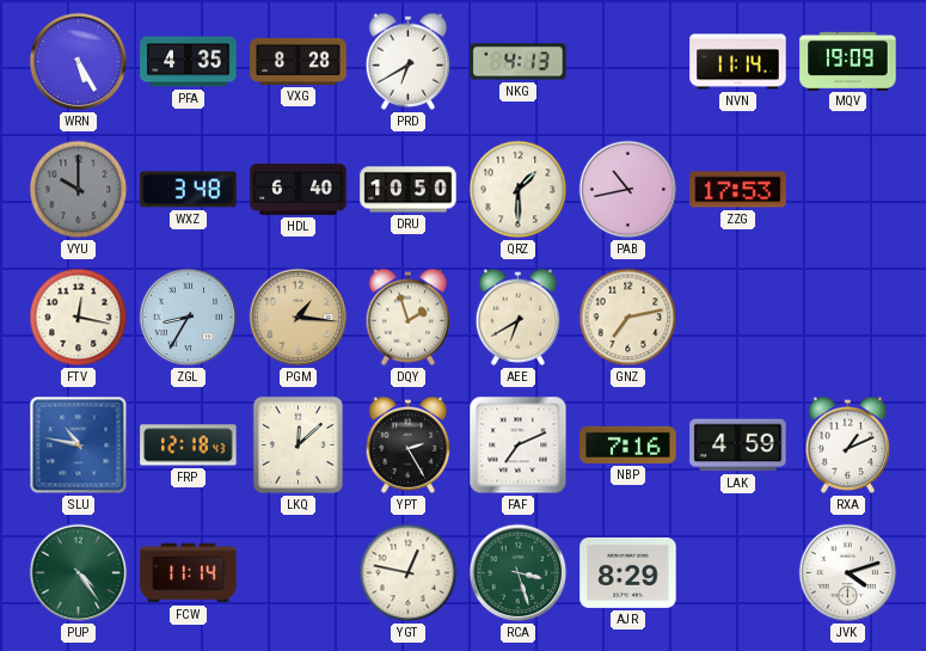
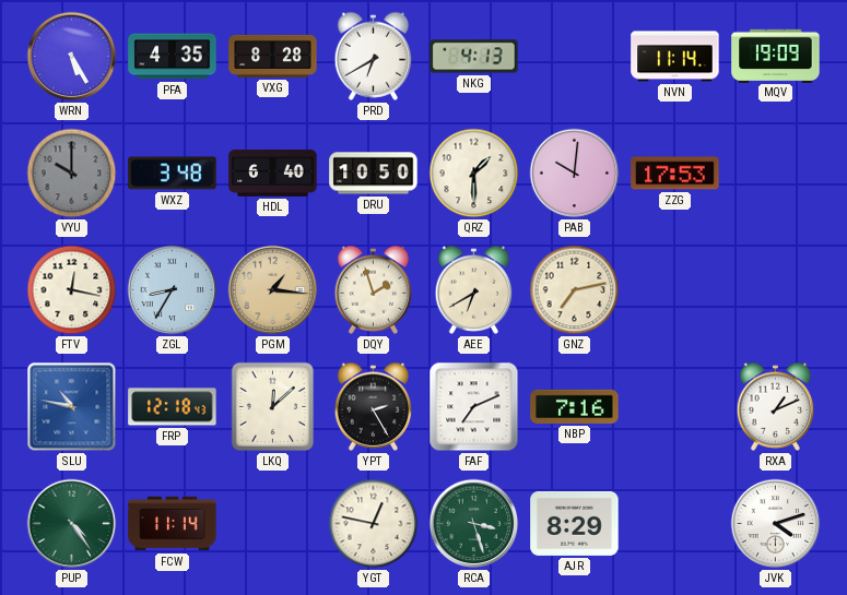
PAB: 10:43 -> 10:01 (575, 174)
LAK: 4:59 -> none (738, 446)
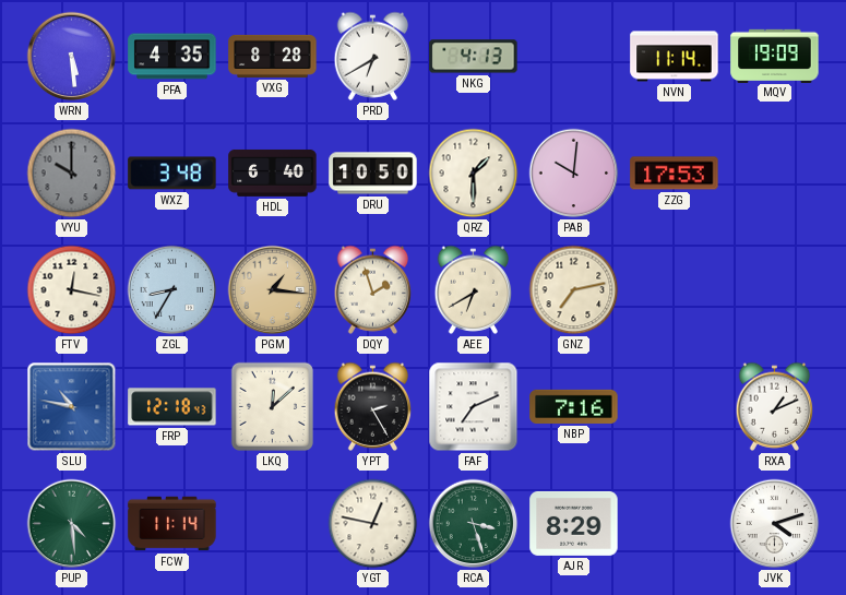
WRN: 5:25 -> 5:29 (72, 57)
PUP: 4:24 -> 4:29 (72, 524)
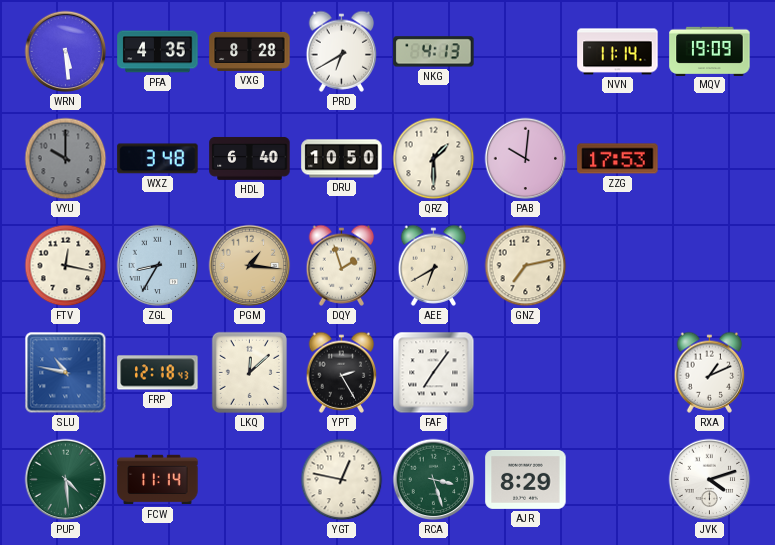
FAF: 7:11 -> 7:06 (434, 373)
NBP: 7:16 -> none (574, 406)
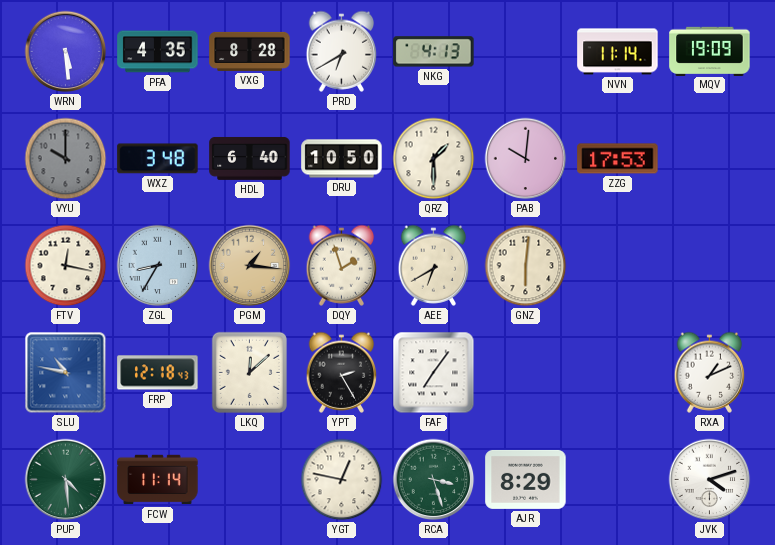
GNZ: 7:13 -> 6:01 (526, 266)
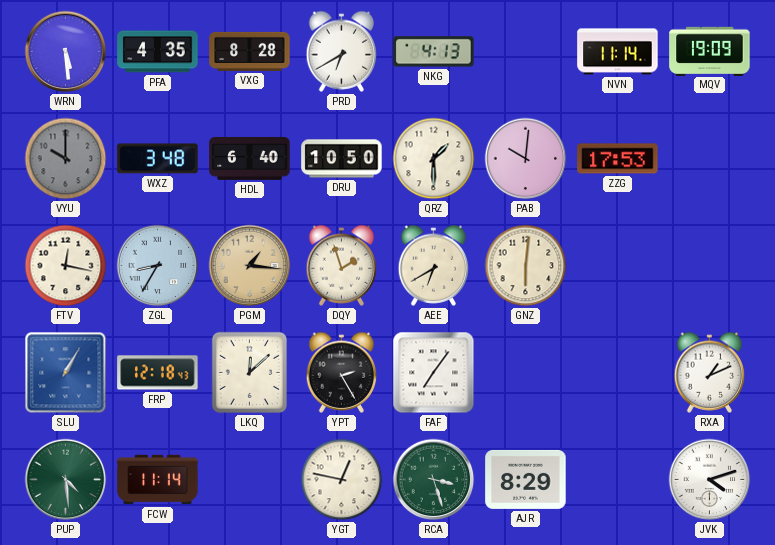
SLU: 10:47 -> 1:05 (66, 373)
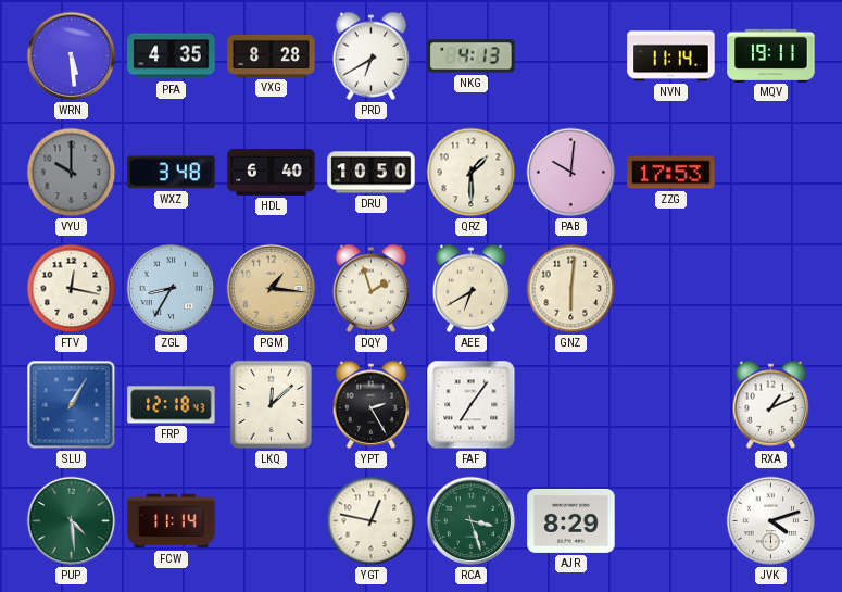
MQV: 19:09 -> 19:11 (771, 55)
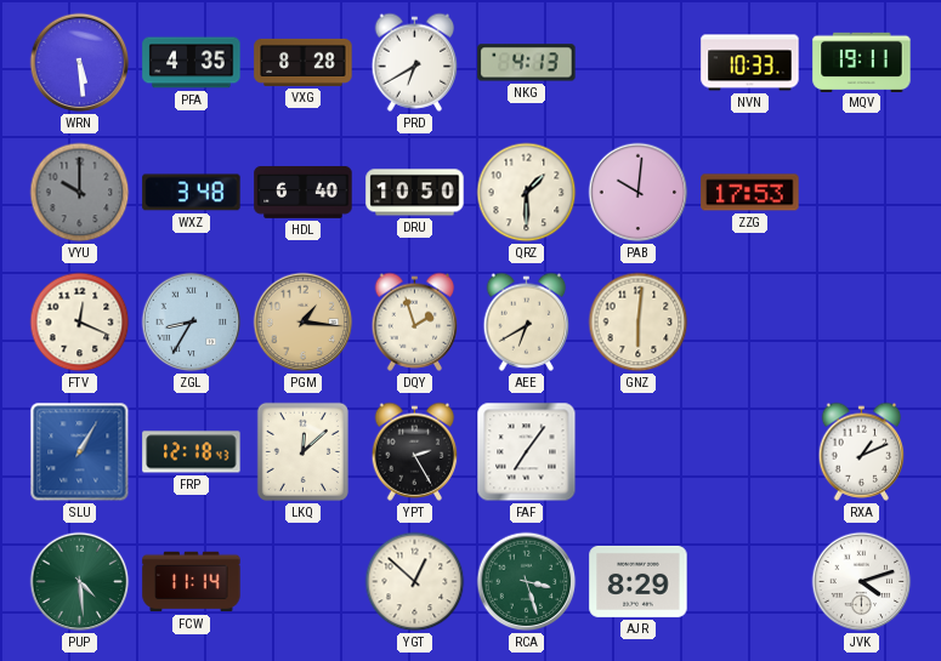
NVN: 11:14 -> 10:33 (750, 63)
FTV: 12:17 -> 12:19 (80, 323)
YGT: 12:47 -> 12:52 (415, 582)
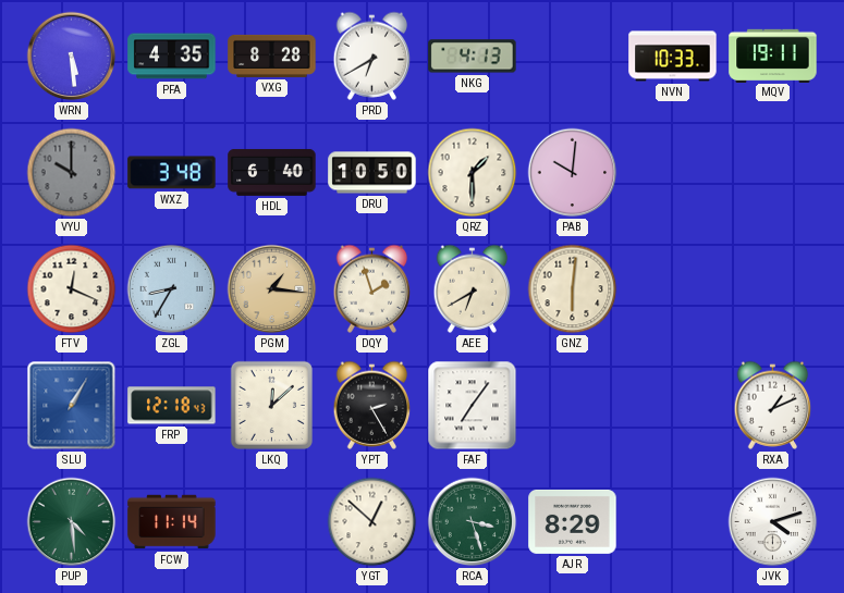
ZZG: 17:53 -> none (750, 193)
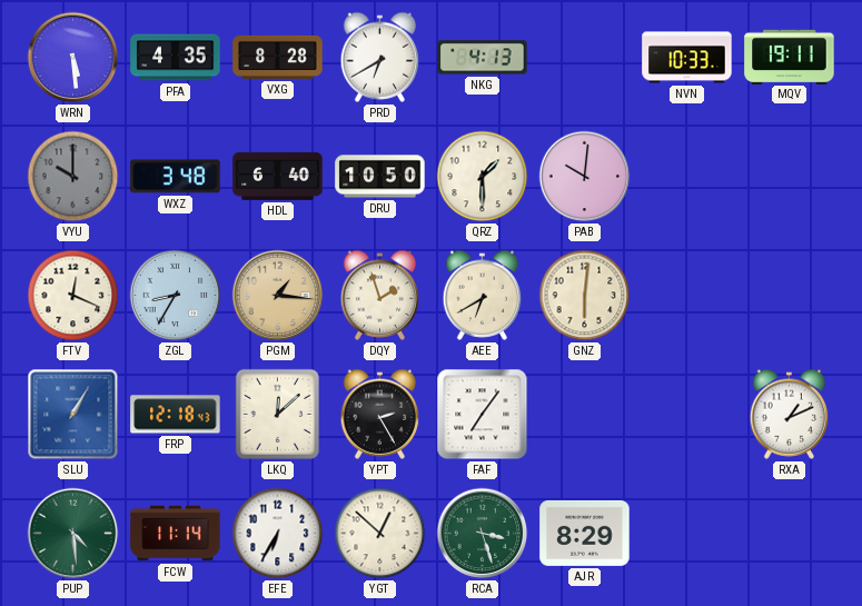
EFE: none -> 6:35 (278, 534)
JVK: 4:12 -> none (773, 522)
